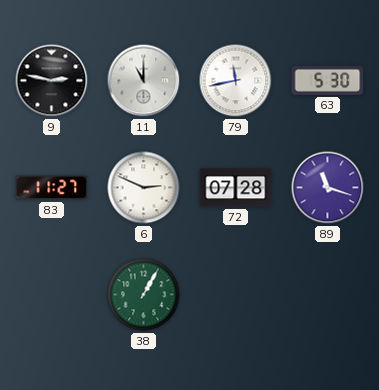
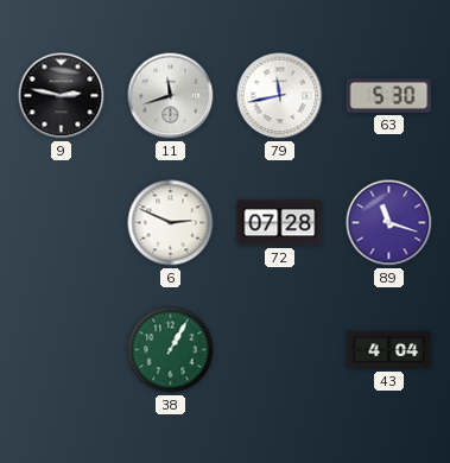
11: 11:00 -> 11:42 (171, 96)
83: 11:27 -> none (52, 188)
43: none -> 4:04 (389, 350)
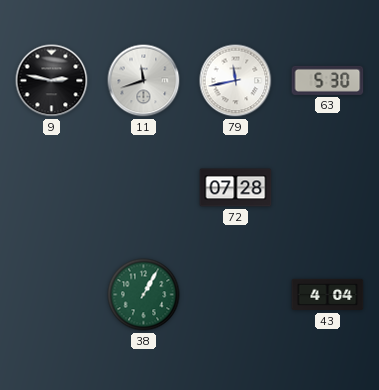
6: 2:49 -> none (171, 223)
89: 11:18 -> none (389, 223)
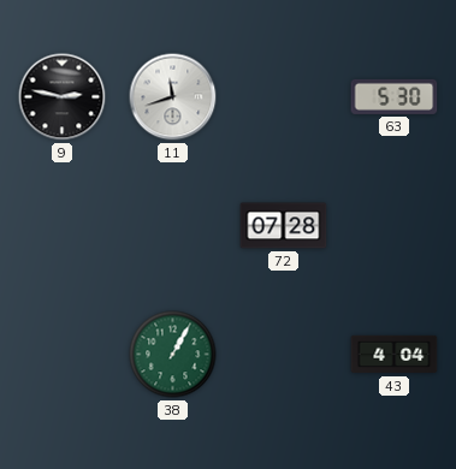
79: 11:43 -> none (236, 81)
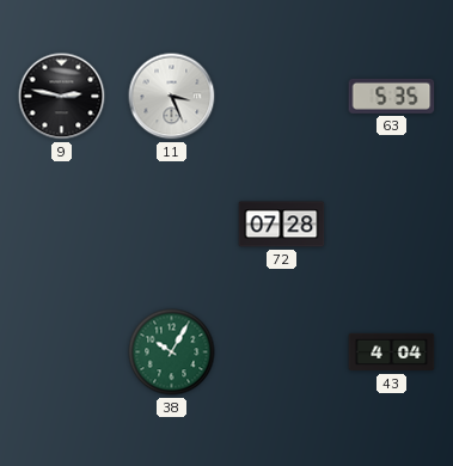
11: 11:42 -> 3:26 (172, 97)
63: 5:30 -> 5:35 (392, 96)
38: 1:05 -> 10:05 (172, 352)
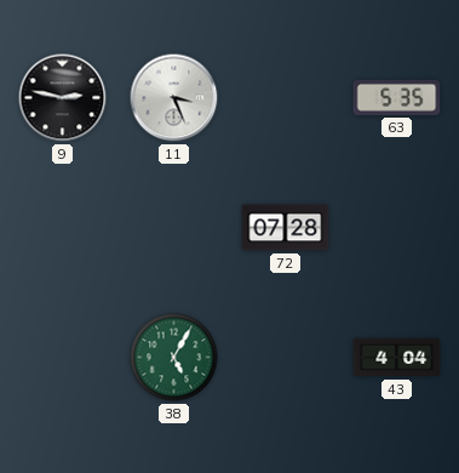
38: 10:05 -> 5:05 (174, 358)
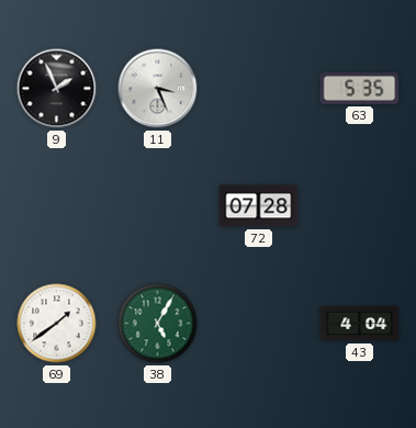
9: 2:47 -> 1:56 (57, 89)
69: none -> 1:39 (57, 324)
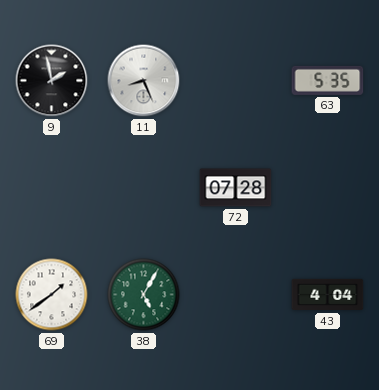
9: 1:56 -> 1:58 (52, 81)
11: 3:26 -> 8:26 (144, 81)
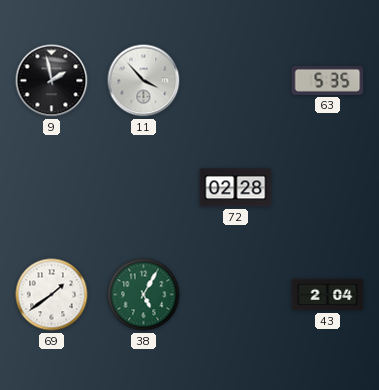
11: 8:26 -> 3:53 (144, 81)
72: 07:28 -> 02:28 (236, 188)
43: 4:04 -> 2:04 (328, 295)
